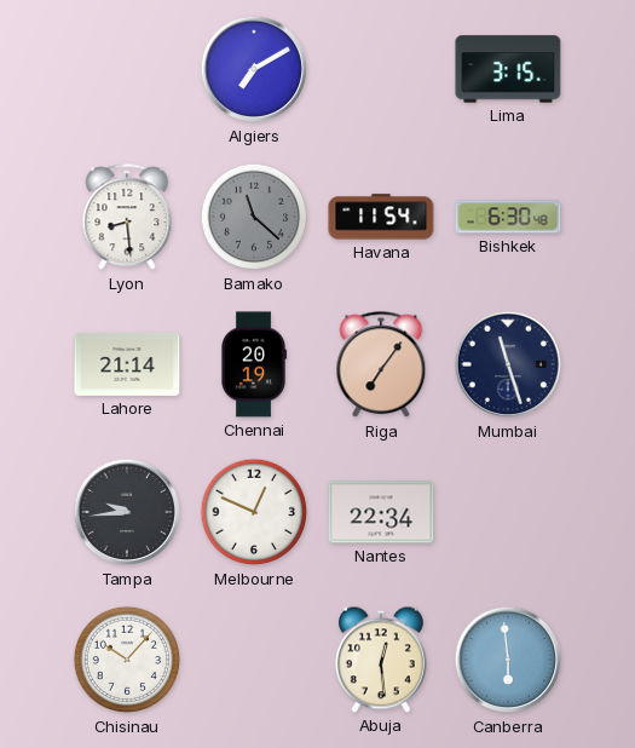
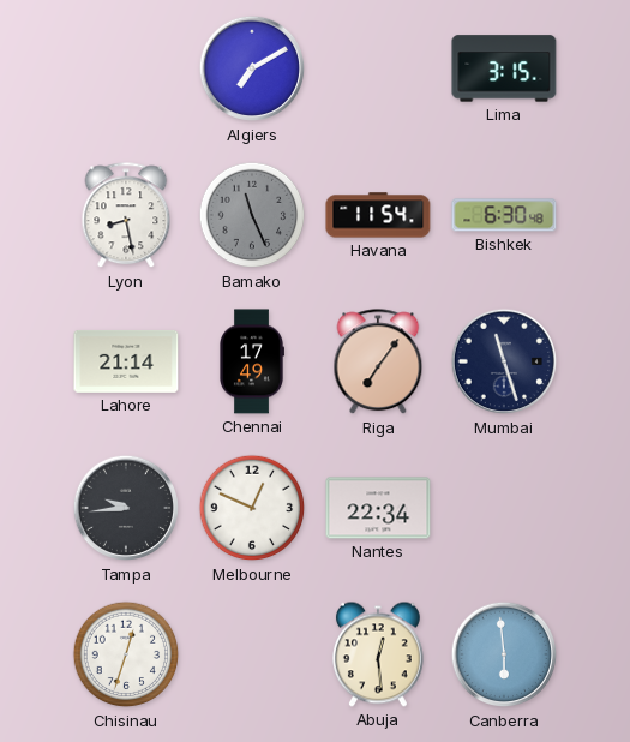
Lyon: 8:29 -> 8:28 (126, 216)
Bamako: 11:22 -> 11:26 (252, 215)
Chennai: 20:19 -> 17:49 (252, 361)
Chisinau: 10:07 -> 12:33 (126, 654)
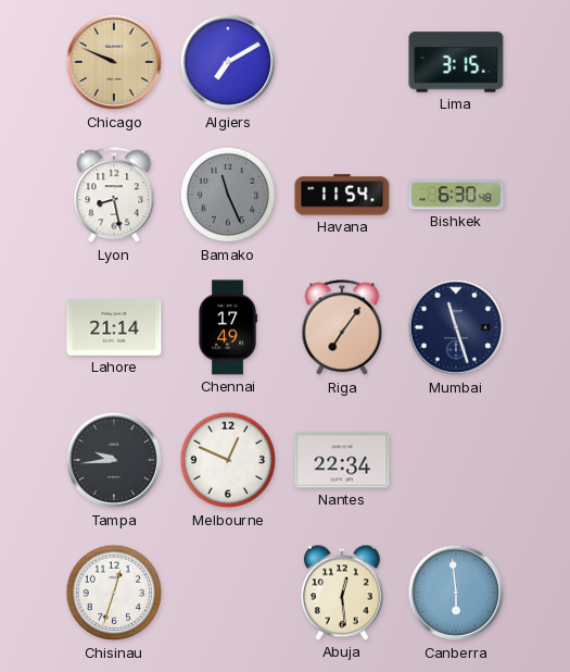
Chicago: none -> 9:49 (114, 62)
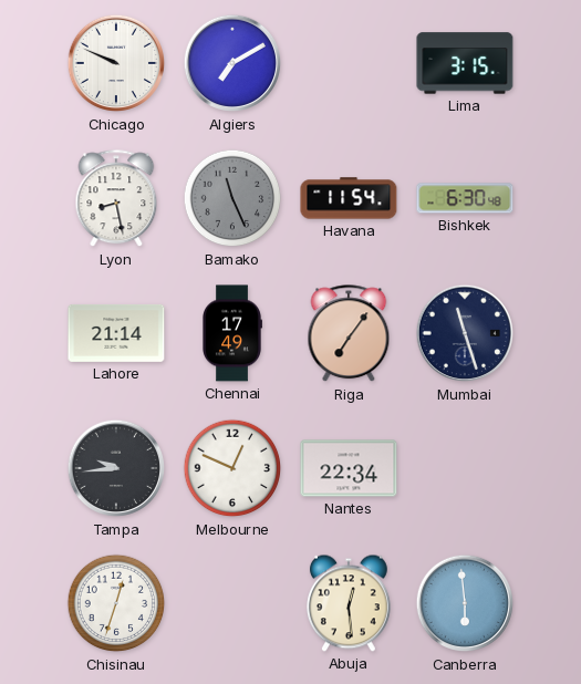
Chicago dial: champagne -> white (116, 63)
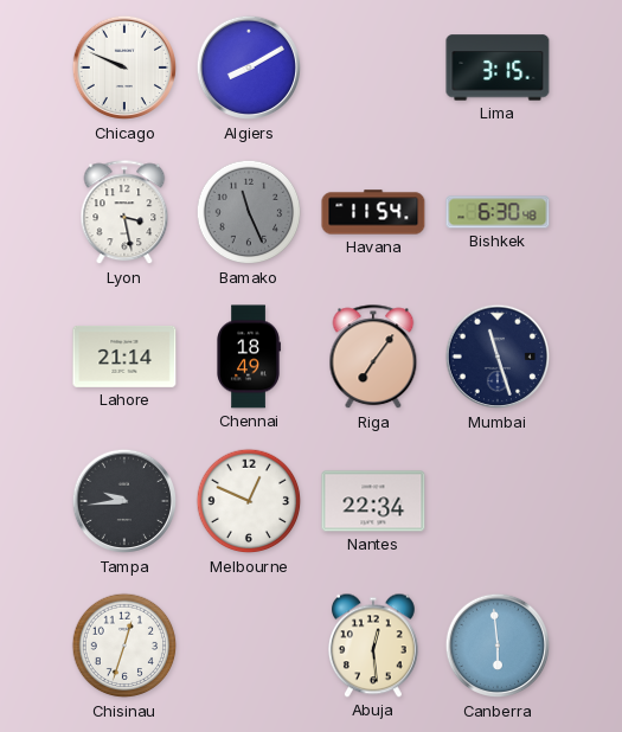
Algiers: 7:10 -> 8:10 (249, 68)
Lyon: 8:28 -> 3:28 (124, 213)
Chennai: 17:49 -> 18:49 (249, 357)
